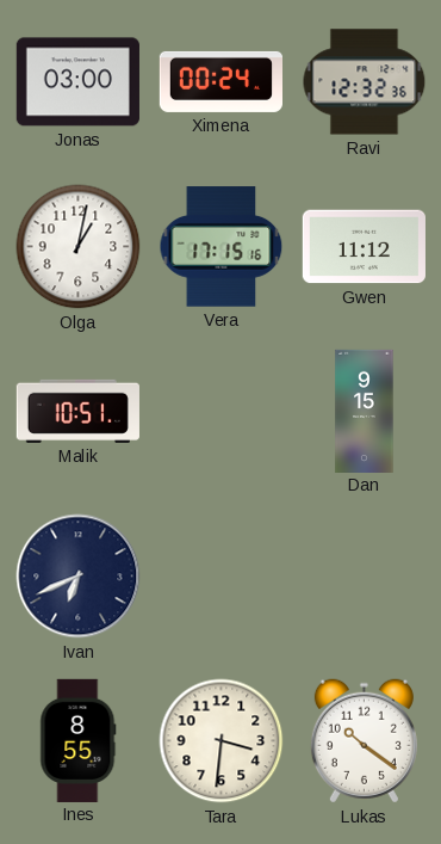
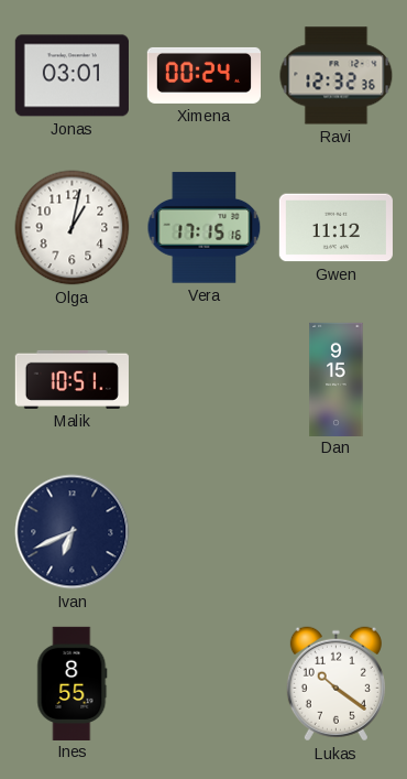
Jonas: 03:00 -> 03:01 (71, 76)
Tara: 3:31 -> none (222, 741)
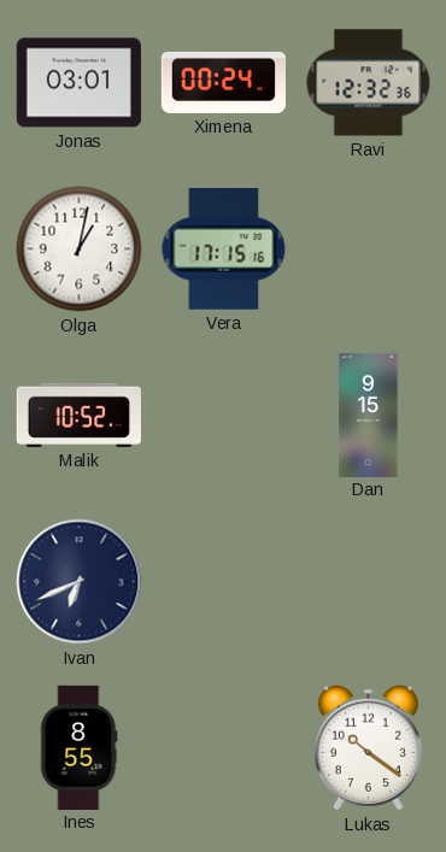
Gwen: 11:12 -> none (335, 228)
Malik: 10:51 -> 10:52 (78, 415)
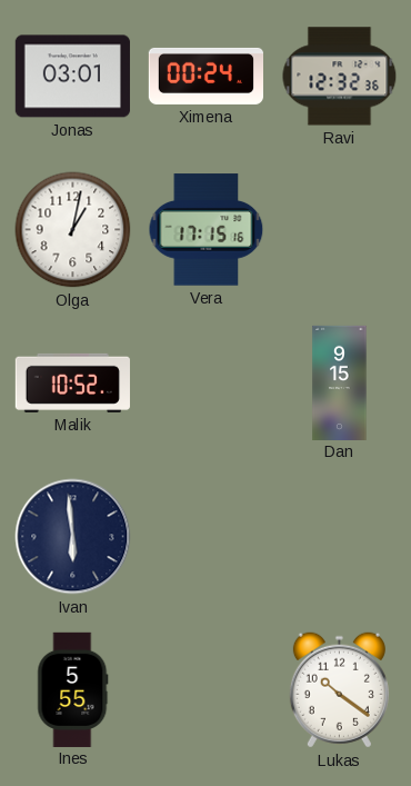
Ivan: 6:41 -> 5:59 (73, 537)
Ines: 8:55 -> 5:55 (73, 689)
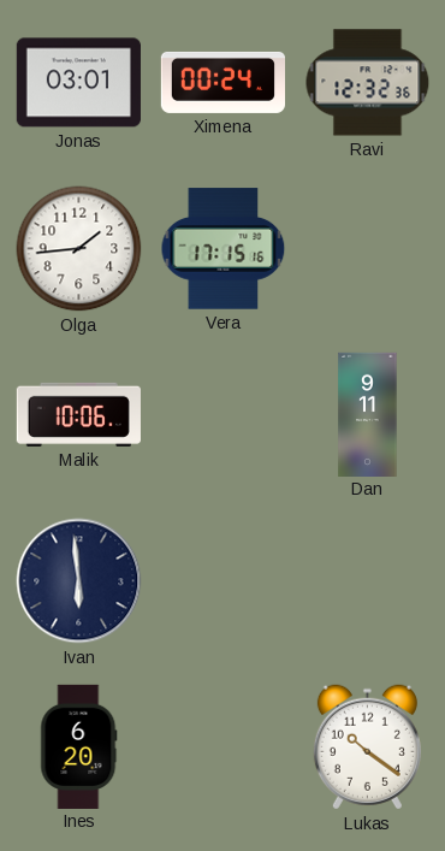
Olga: 1:02 -> 1:44 (79, 249)
Malik: 10:52 -> 10:06 (78, 414)
Dan: 9:15 -> 9:11 (368, 414)
Ines: 5:55 -> 6:20 (79, 746)
